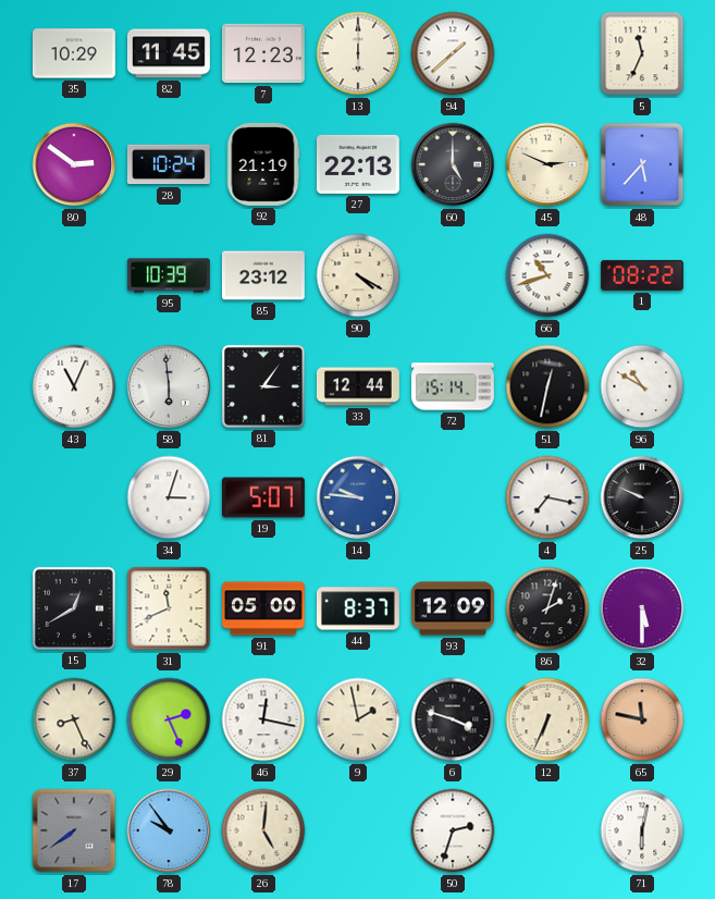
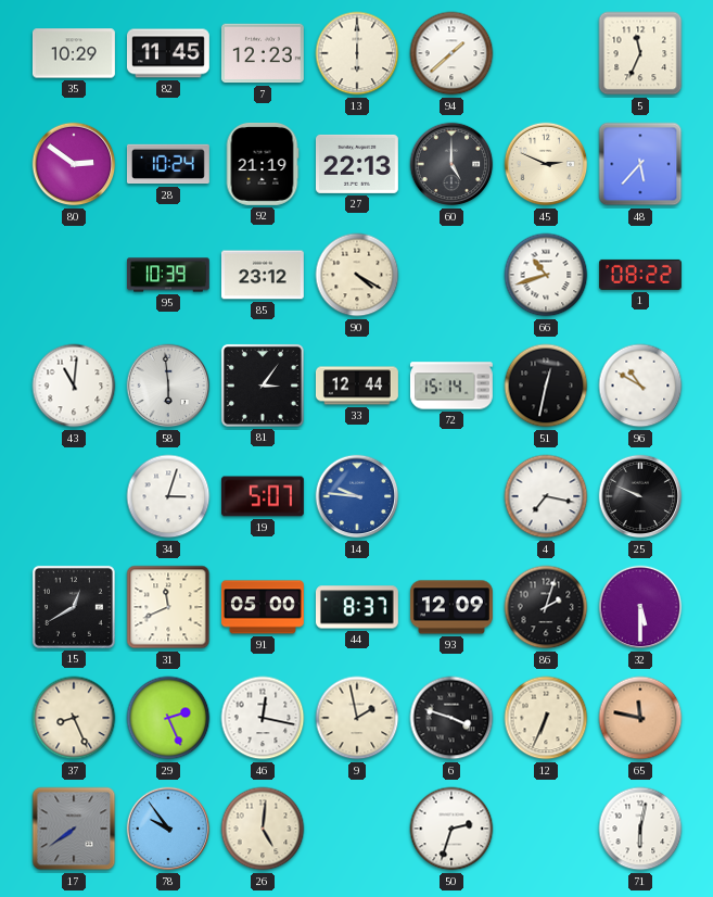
43: 11:04 -> 11:01 (74, 386)
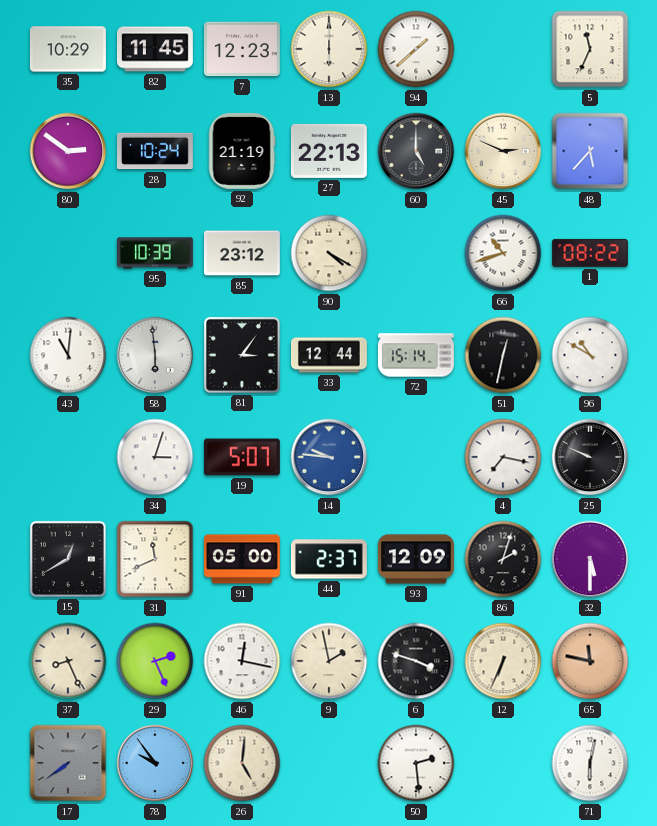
44: 8:37 -> 2:37 (329, 559)
50: 2:33 -> 2:29 (416, 763)
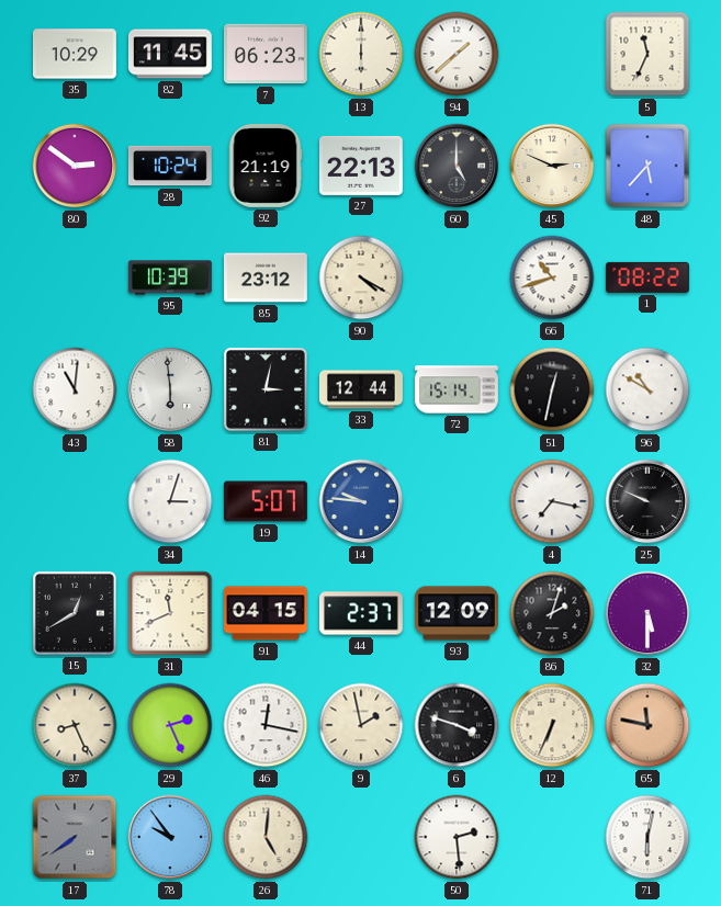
7: 12:23 -> 06:23 (266, 54)
81: 3:06 -> 3:02 (266, 389)
91: 05:00 -> 04:15 (266, 613)
